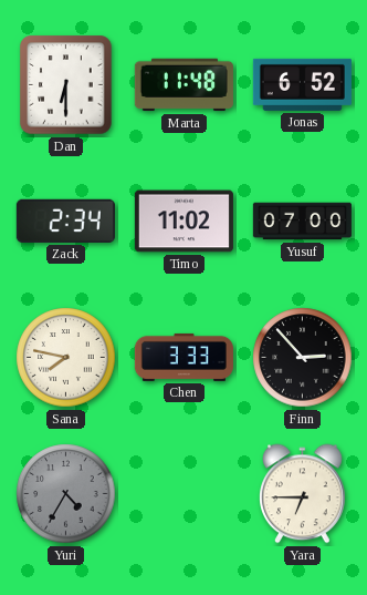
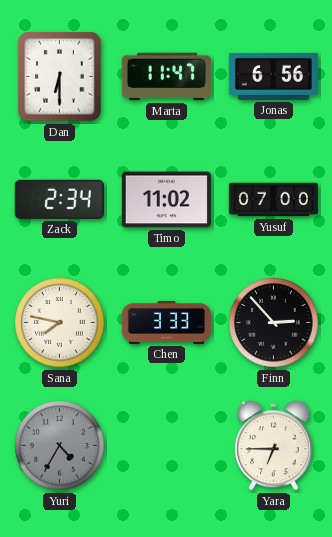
Marta: 11:48 -> 11:47 (166, 77)
Jonas: 6:52 -> 6:56 (273, 76)
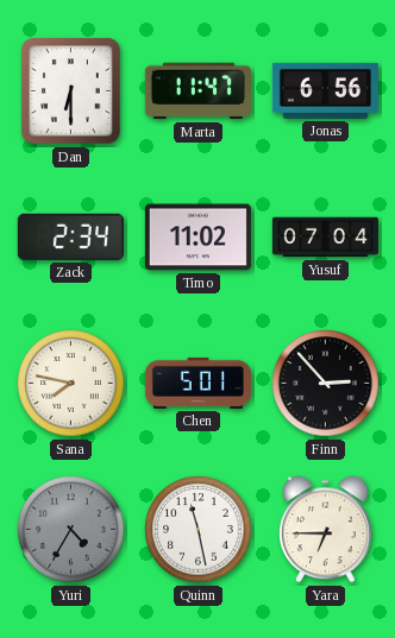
Yusuf: 07:00 -> 07:04 (325, 238)
Chen: 3:33 -> 5:01 (197, 383)
Quinn: none -> 11:28 (199, 530)
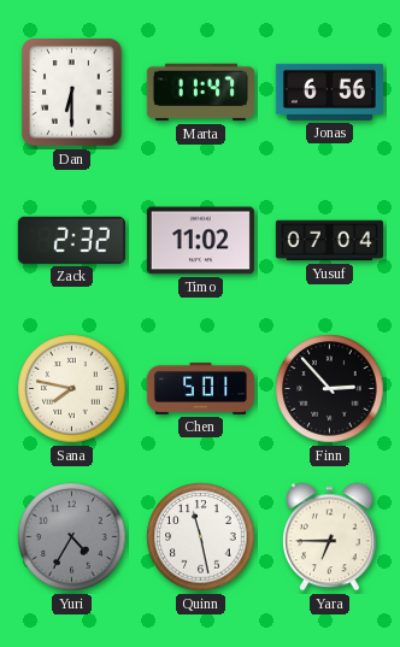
Zack: 2:34 -> 2:32 (71, 240)
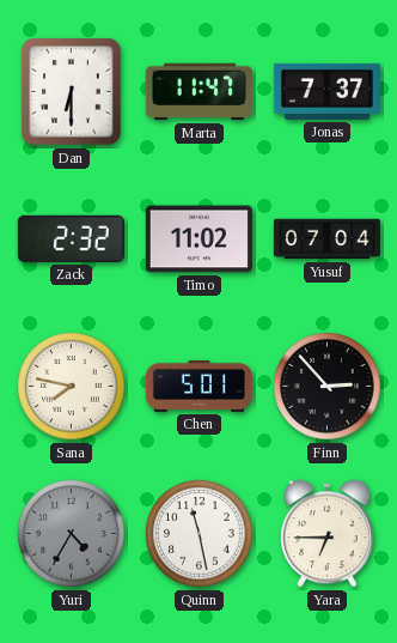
Jonas: 6:56 -> 7:37 (326, 91)
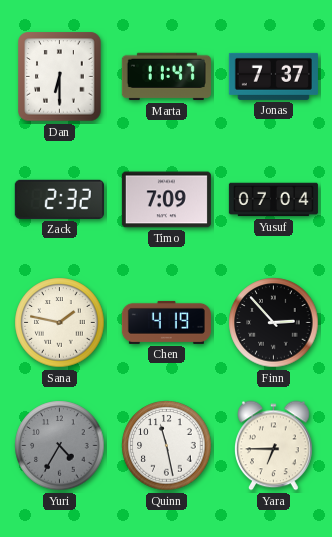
Timo: 11:02 -> 7:09 (166, 200)
Sana: 7:47 -> 1:47 (60, 323)
Chen: 5:01 -> 4:19 (166, 322)
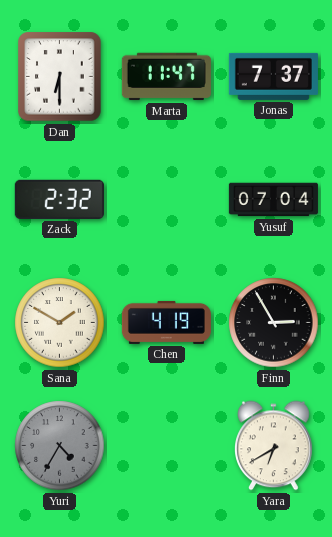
Timo: 7:09 -> none (166, 200)
Sana: 1:47 -> 1:50 (60, 323)
Finn: 2:53 -> 2:55 (274, 323)
Quinn: 11:28 -> none (167, 446)
Yara: 6:45 -> 6:40 (274, 446)
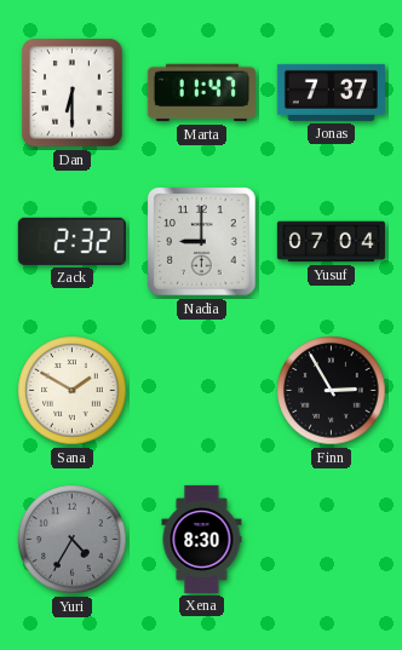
Nadia: none -> 9:00 (202, 242)
Chen: 4:19 -> none (166, 322)
Xena: none -> 8:30 (202, 539)
Yara: 6:40 -> none (274, 446)
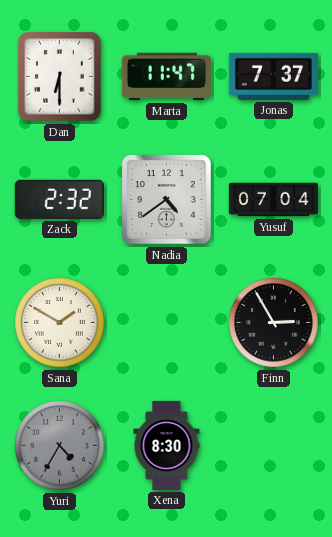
Nadia: 9:00 -> 4:39 (167, 200)
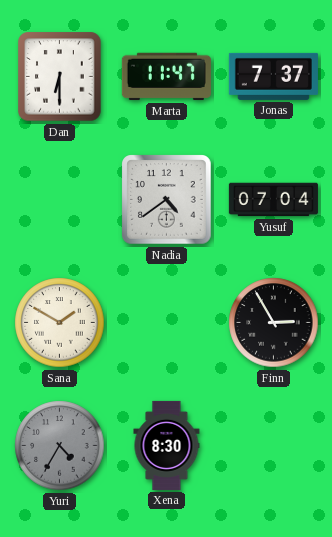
Zack: 2:32 -> none (59, 199)
